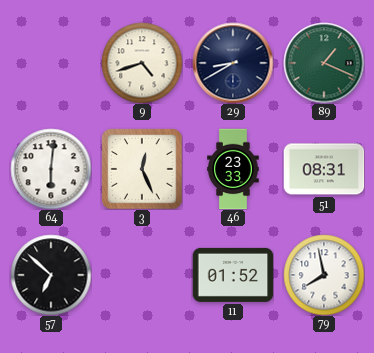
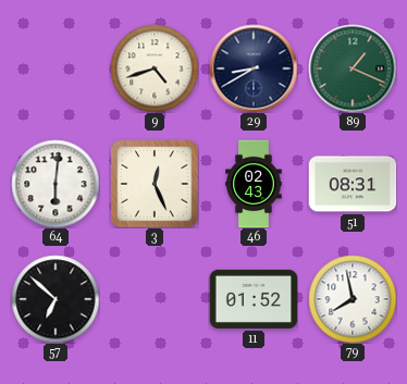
46: 23:33 -> 02:43 (254, 184)
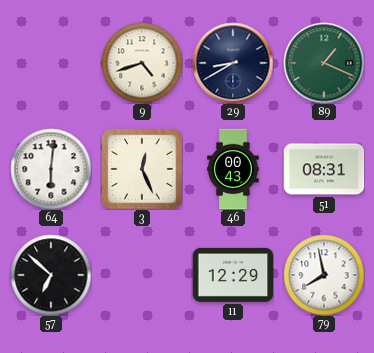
46: 02:43 -> 00:43 (233, 169)
11: 01:52 -> 12:29 (233, 275)
